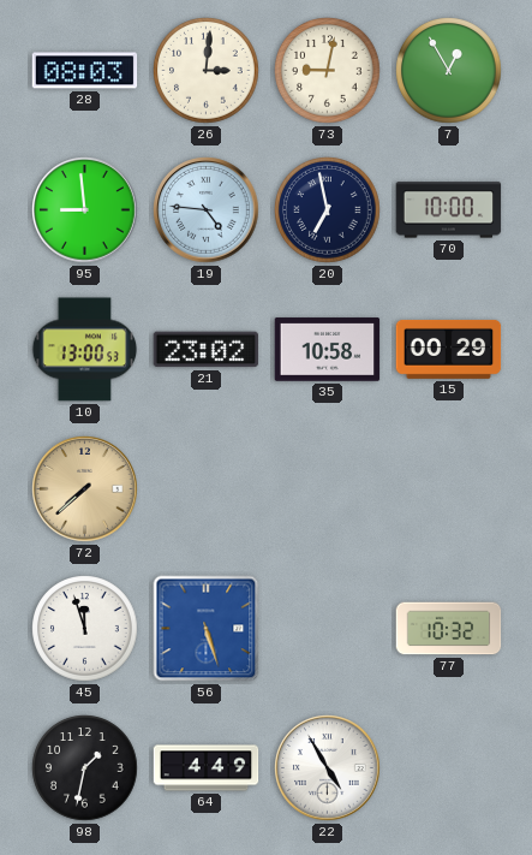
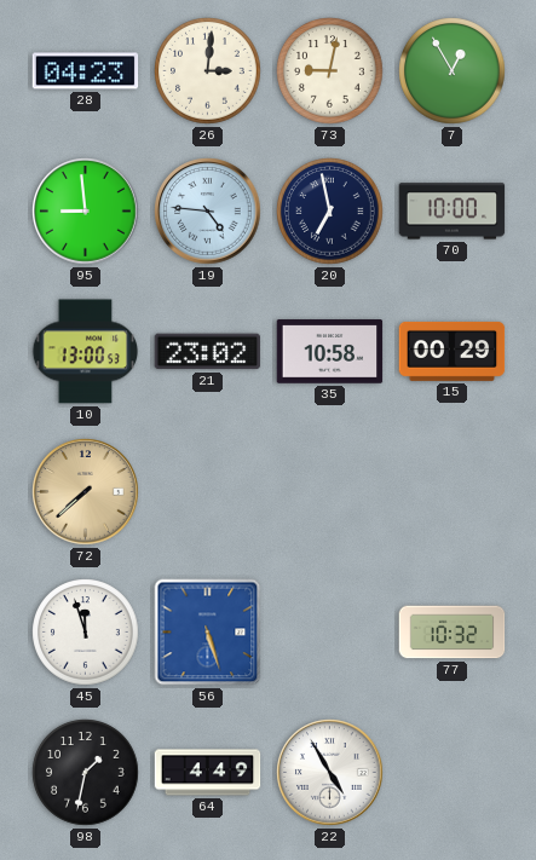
28: 08:03 -> 04:23 (86, 71)
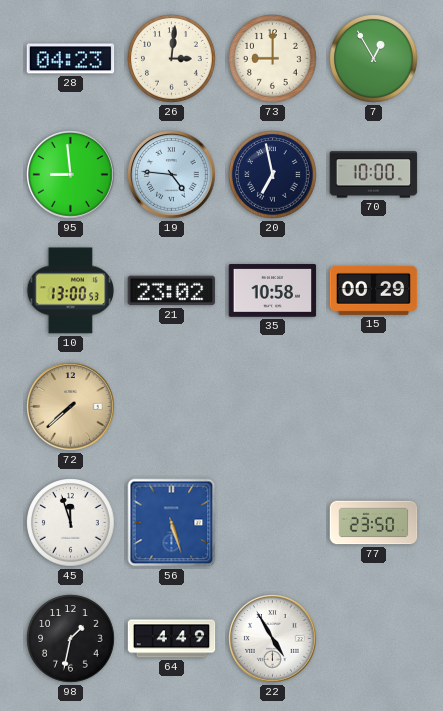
73: 9:02 -> 9:00 (273, 59)
77: 10:32 -> 23:50 (374, 523)
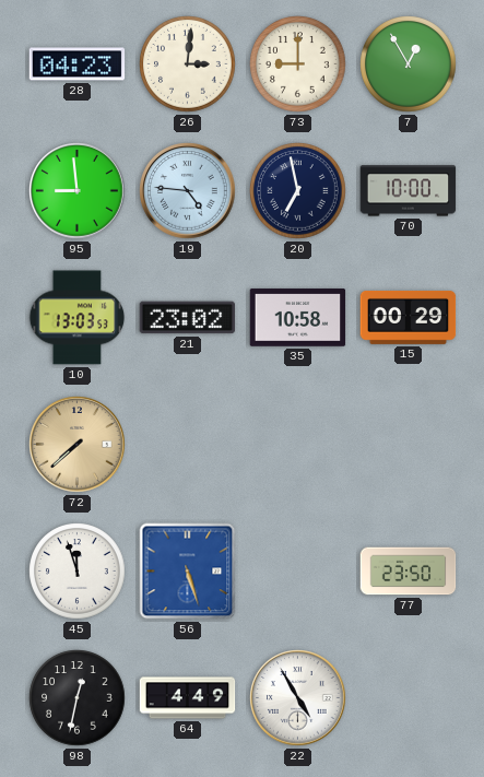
10: 13:00 -> 13:03 (78, 318)
98: 1:32 -> 12:32 (78, 698)
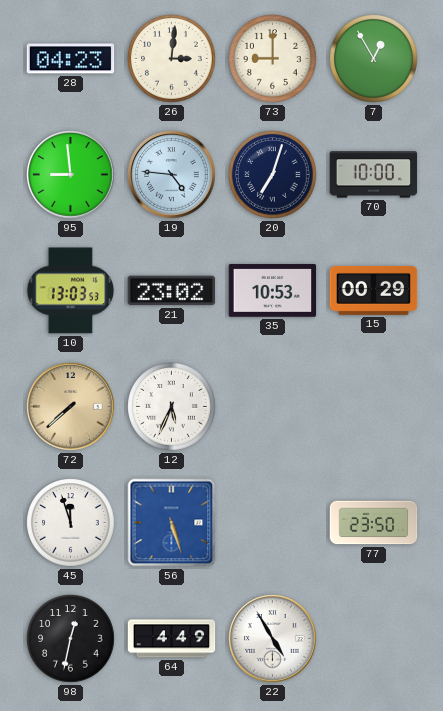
20: 6:58 -> 7:03 (273, 175)
35: 10:58 -> 10:53 (273, 291)
12: none -> 5:34 (172, 407)
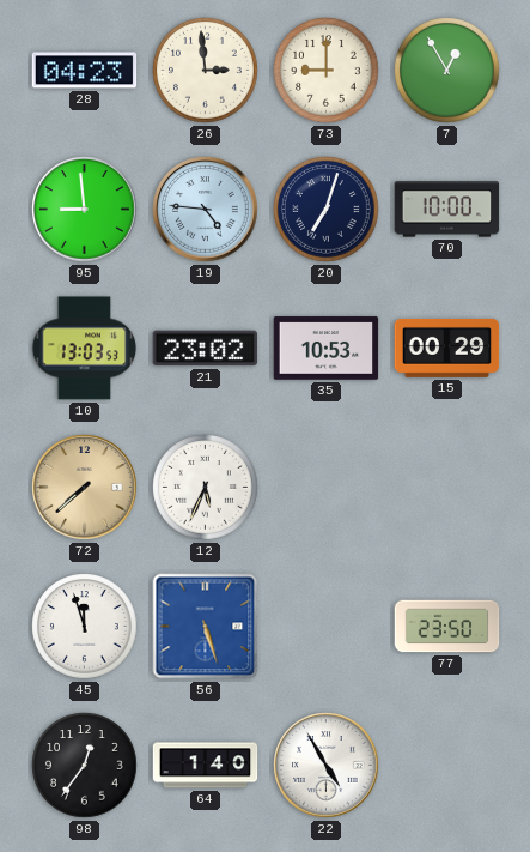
26: 3:01 -> 2:59 (206, 71)
98: 12:32 -> 12:36 (85, 766)
64: 4:49 -> 1:40 (206, 766)
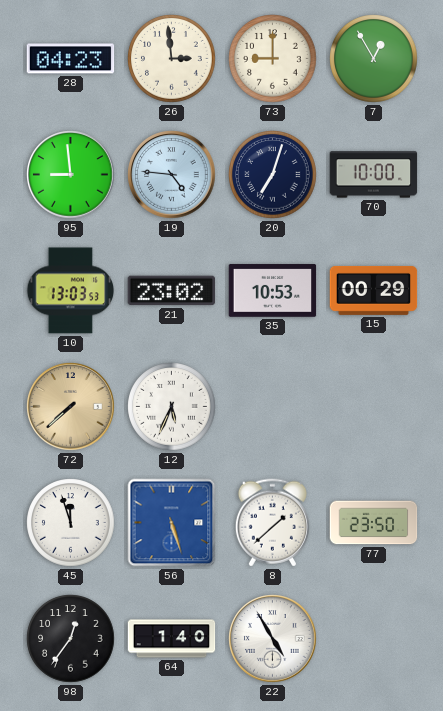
8: none -> 1:38 (272, 523)
